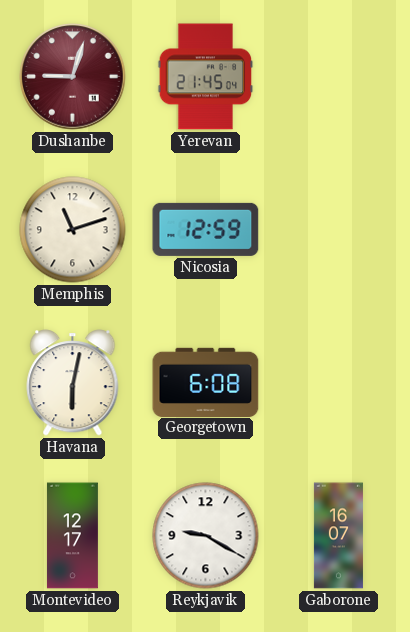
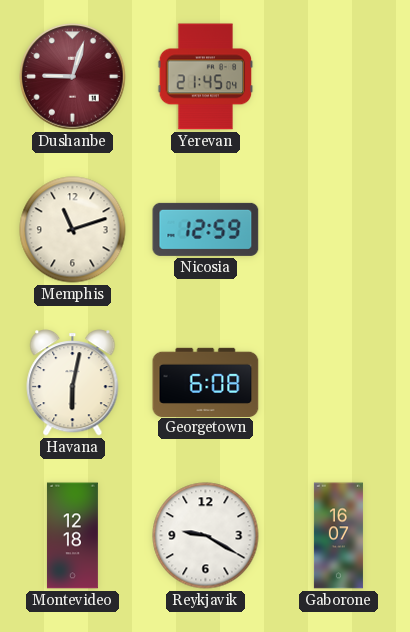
Montevideo: 12:17 -> 12:18 (72, 536)
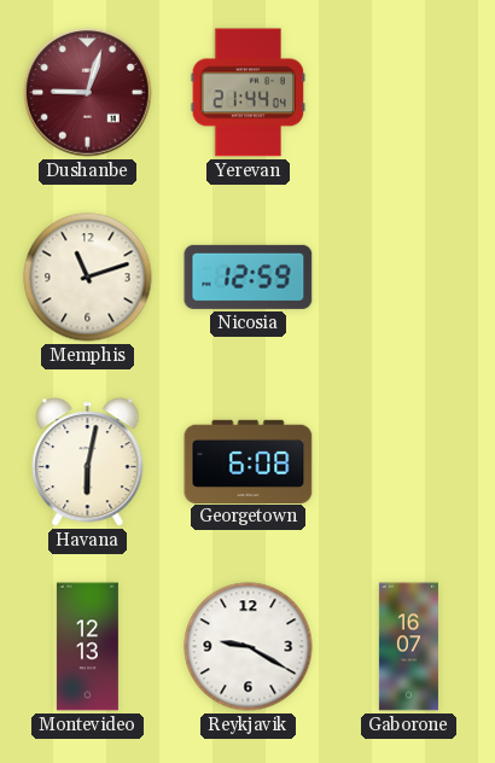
Yerevan: 21:45 -> 21:44 (249, 93)
Montevideo: 12:18 -> 12:13 (87, 647)
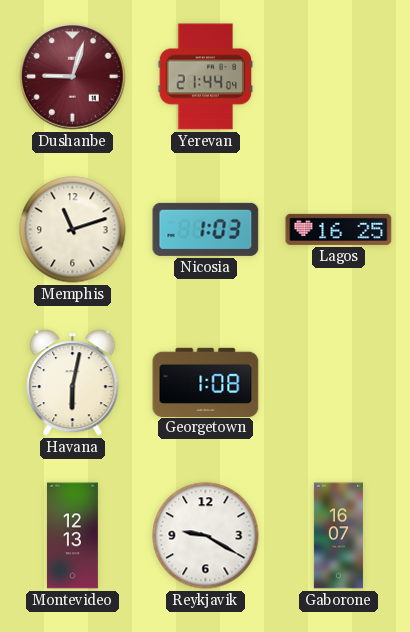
Nicosia: 12:59 -> 1:03 (206, 229)
Lagos: none -> 16:25 (339, 229)
Georgetown: 6:08 -> 1:08 (206, 382)
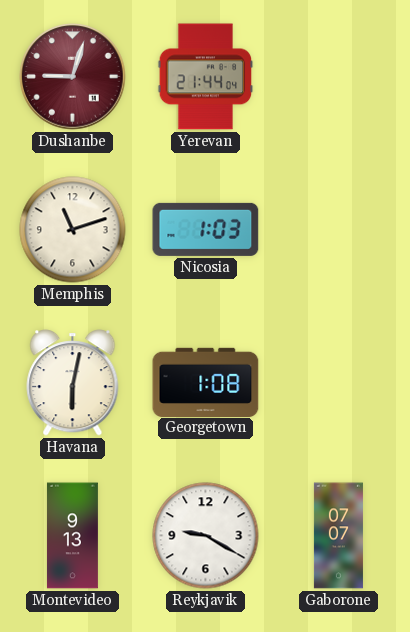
Lagos: 16:25 -> none (339, 229)
Montevideo: 12:13 -> 9:13 (72, 536)
Gaborone: 16:07 -> 07:07 (338, 536)
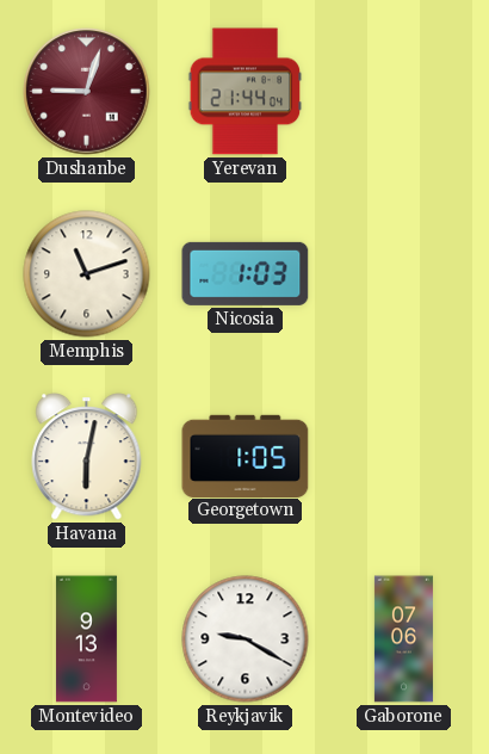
Georgetown: 1:08 -> 1:05 (246, 456)
Gaborone: 07:07 -> 07:06 (403, 639)
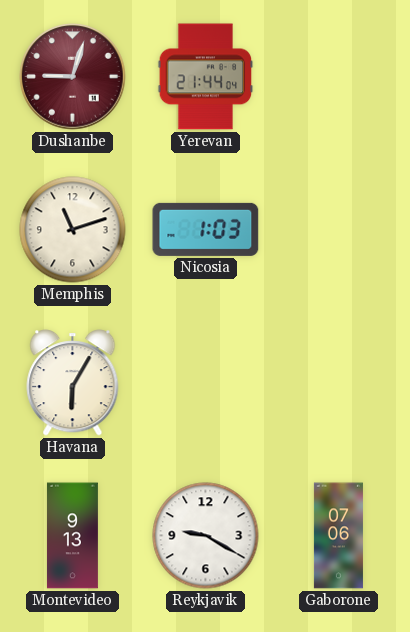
Havana: 6:02 -> 6:05 (73, 383)
Georgetown: 1:05 -> none (246, 456)
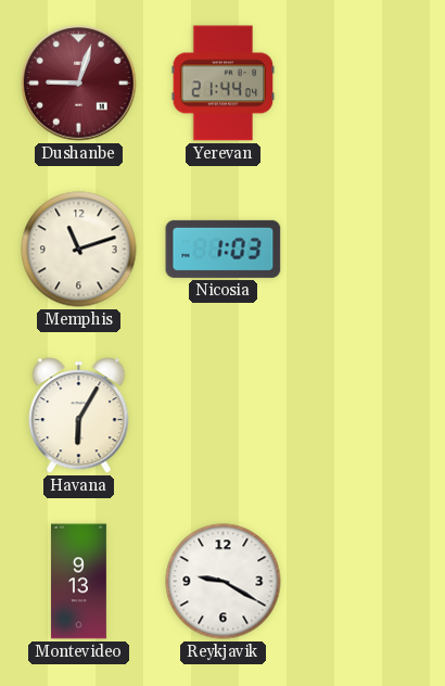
Gaborone: 07:06 -> none (338, 536)
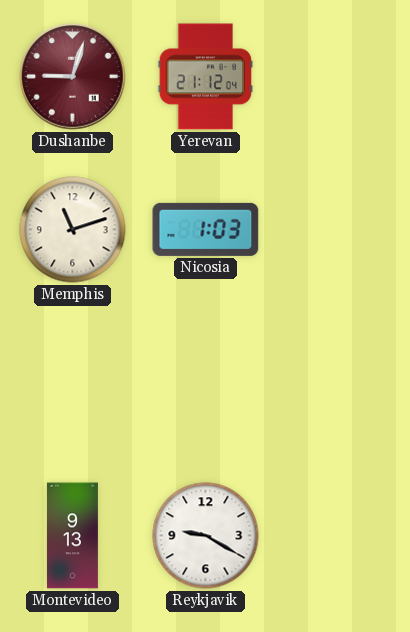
Yerevan: 21:44 -> 21:12 (206, 77)
Havana: 6:05 -> none (79, 416)
